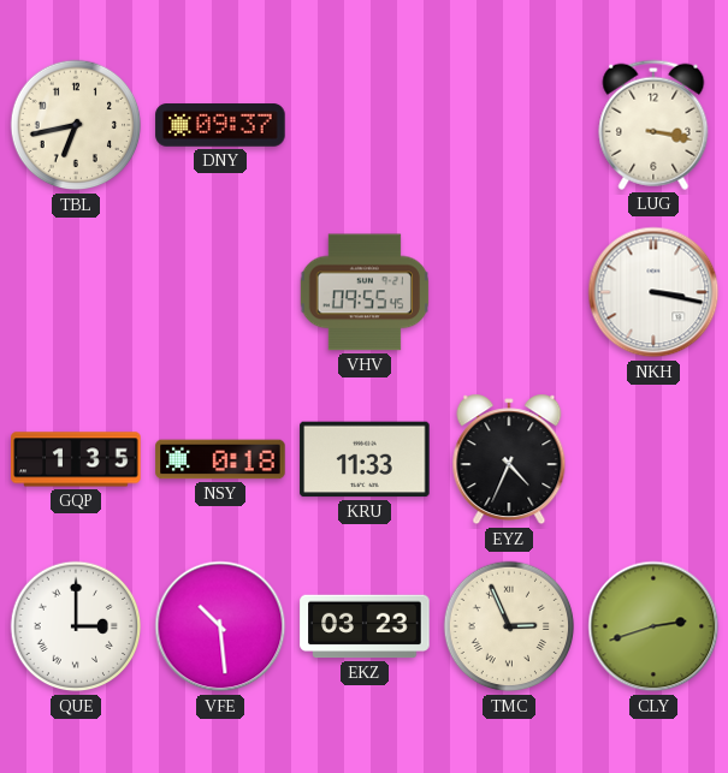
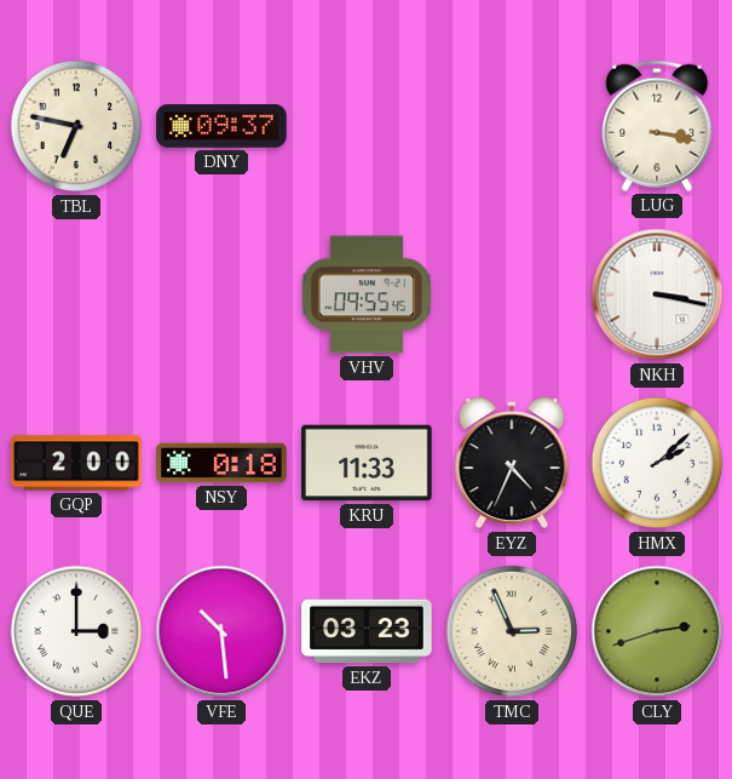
TBL: 6:43 -> 6:47 (76, 126)
GQP: 1:35 -> 2:00 (76, 463)
HMX: none -> 2:08 (657, 463)
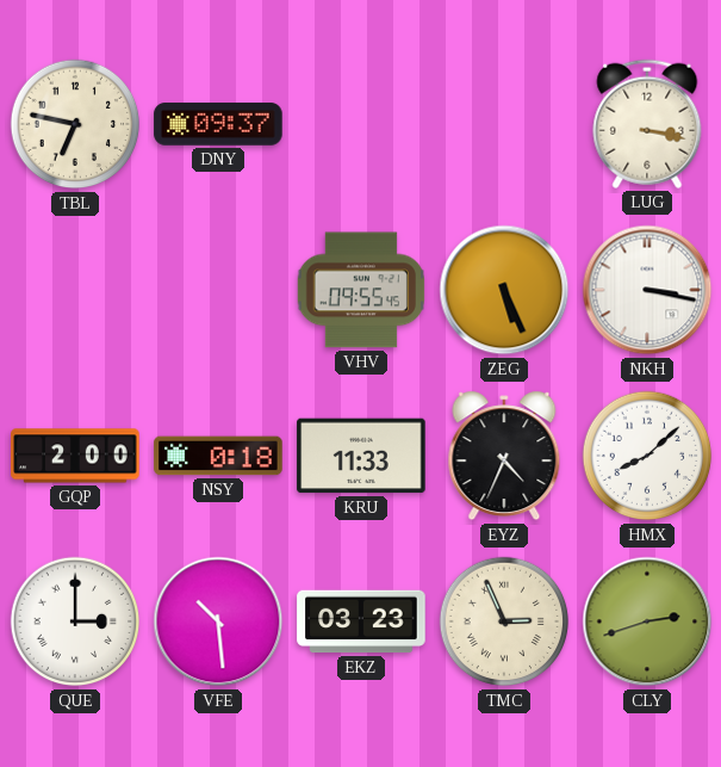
ZEG: none -> 5:26 (504, 290)
HMX: 2:08 -> 8:08 (647, 456)
